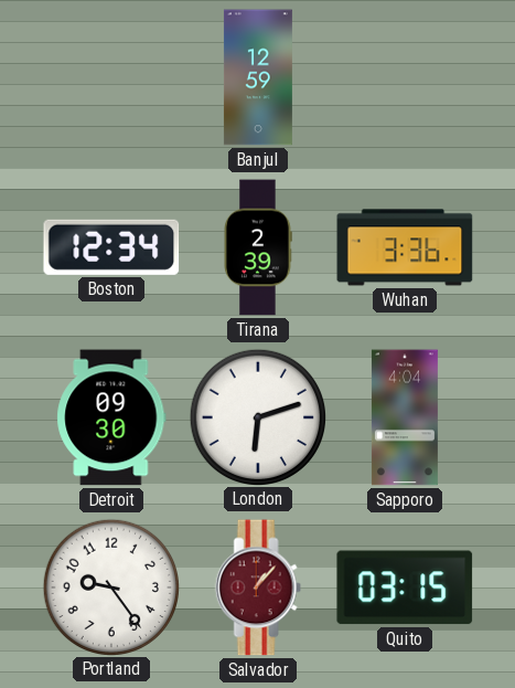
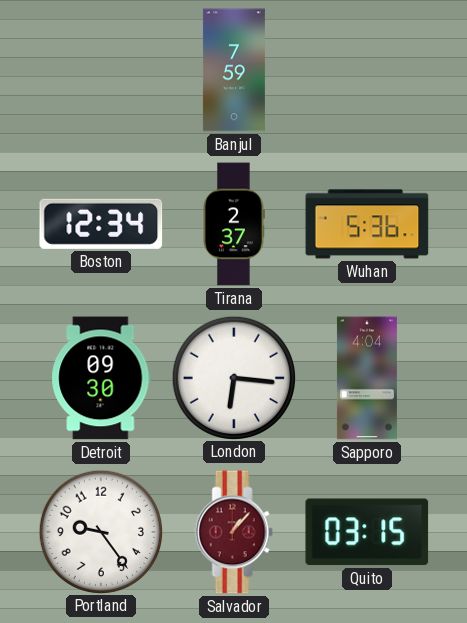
Banjul: 12:59 -> 7:59 (234, 70)
Tirana: 2:39 -> 2:37 (234, 224)
Wuhan: 3:36 -> 5:36 (367, 224)
London: 6:12 -> 6:16 (233, 377)
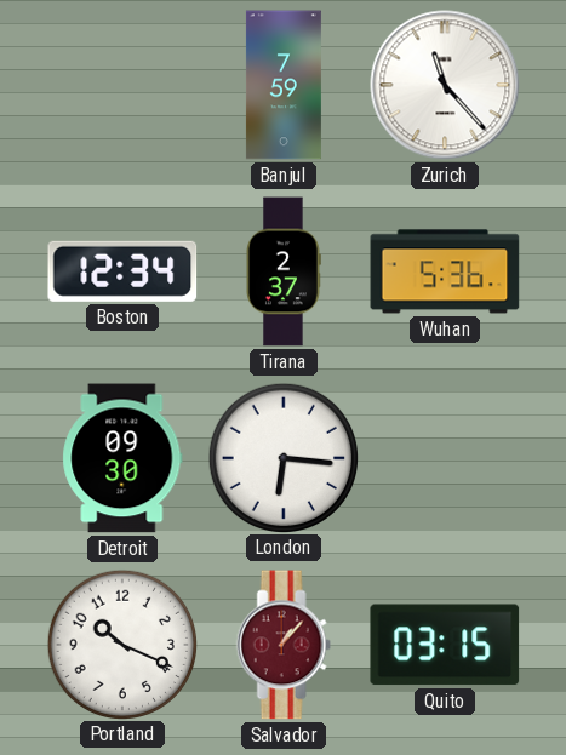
Zurich: none -> 11:23 (445, 85)
Sapporo: 4:04 -> none (367, 378)
Portland: 9:24 -> 10:19 (121, 644)
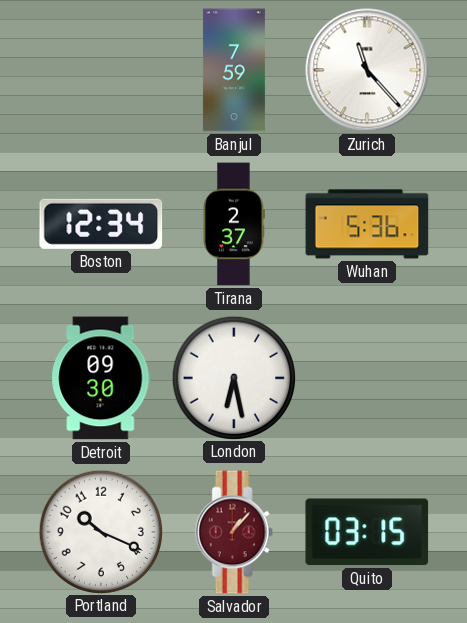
London: 6:16 -> 6:28 (233, 377)
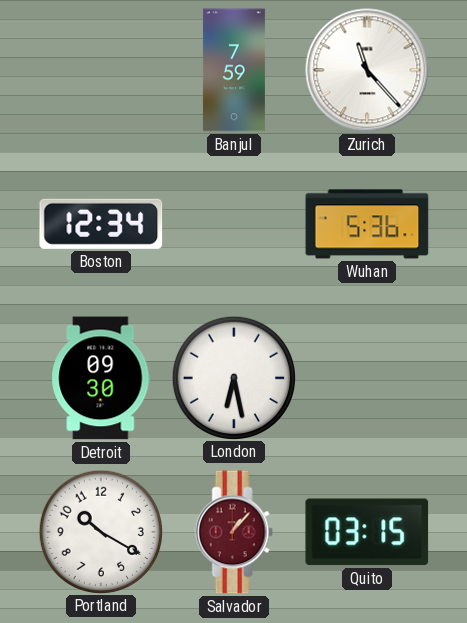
Tirana: 2:37 -> none (234, 224)
Portland: 10:19 -> 10:20 (100, 531)
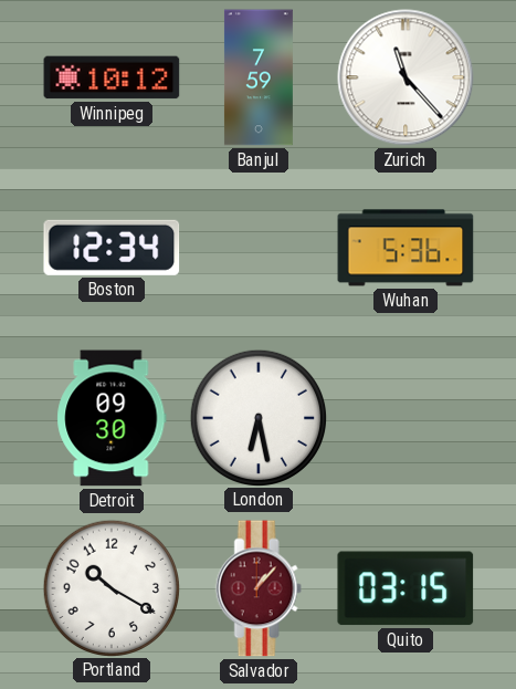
Winnipeg: none -> 10:12 (112, 77)
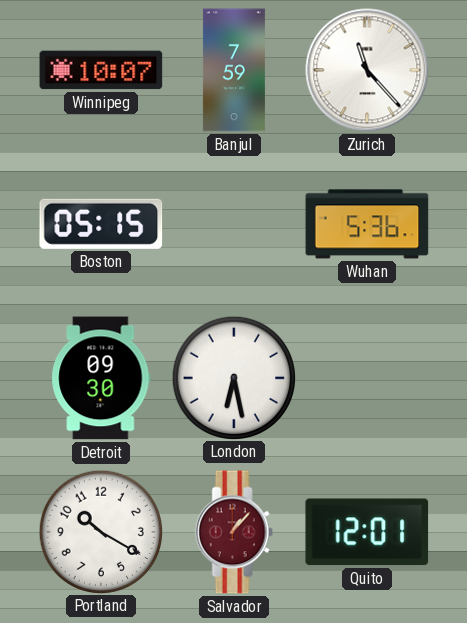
Winnipeg: 10:12 -> 10:07 (101, 70)
Boston: 12:34 -> 05:15 (101, 224)
Quito: 03:15 -> 12:01 (367, 532)
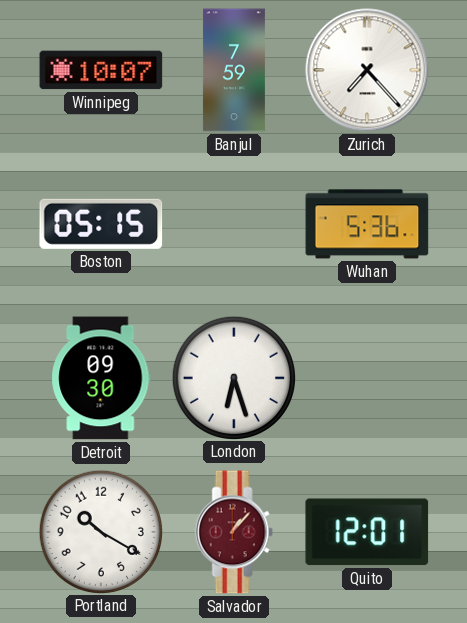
Zurich: 11:23 -> 7:23 (367, 70)
London: 6:28 -> 6:27 (233, 377)
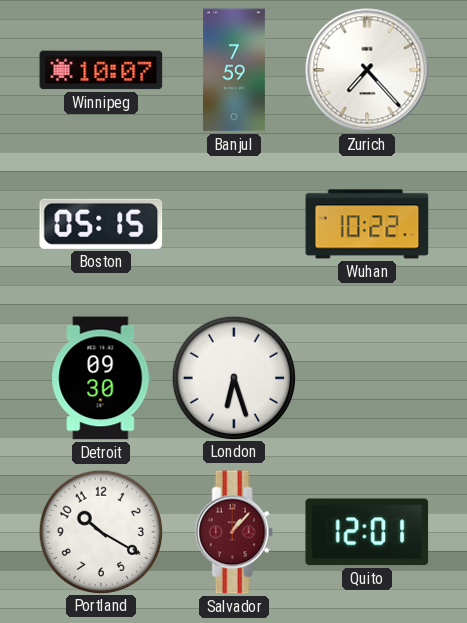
Wuhan: 5:36 -> 10:22 (367, 224)
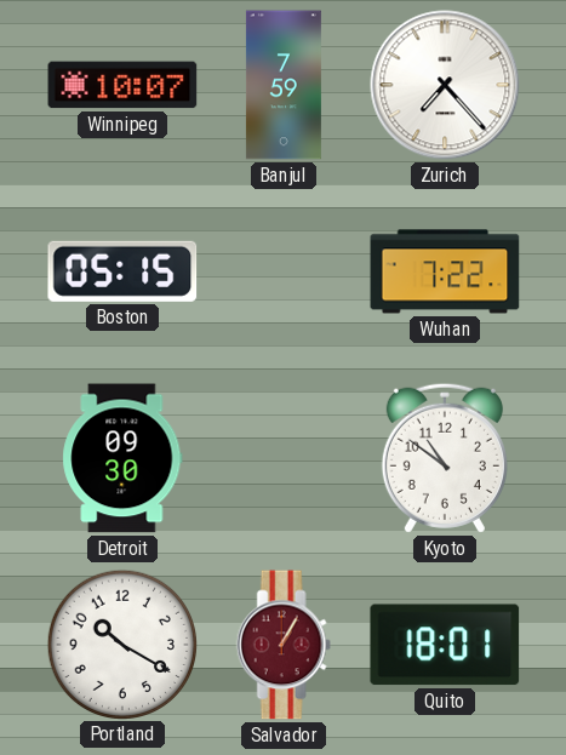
Wuhan: 10:22 -> 7:22 (445, 271)
London: 6:27 -> none (233, 377)
Kyoto: none -> 10:51 (445, 458)
Salvador: 1:07 -> 1:05 (284, 645)
Quito: 12:01 -> 18:01 (445, 645)
